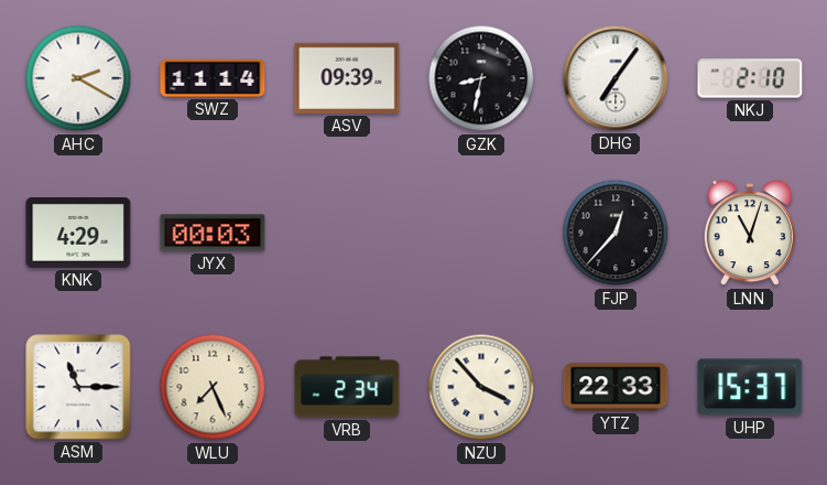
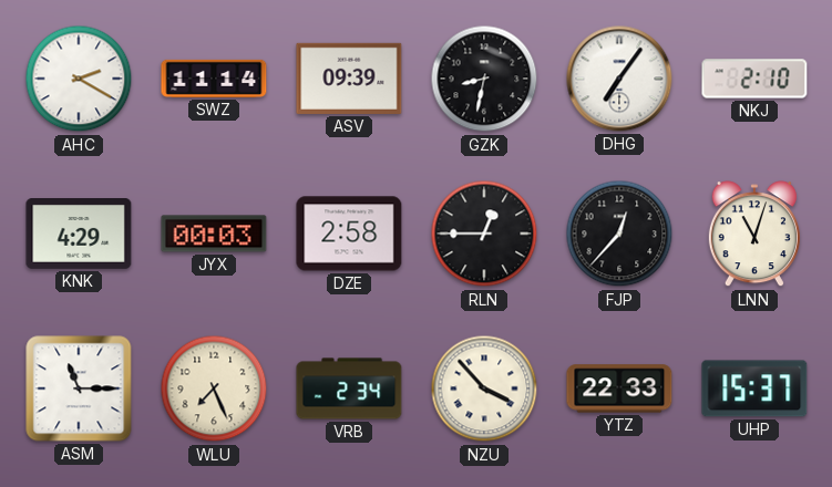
DZE: none -> 2:58 (349, 234)
RLN: none -> 12:45 (484, 234)
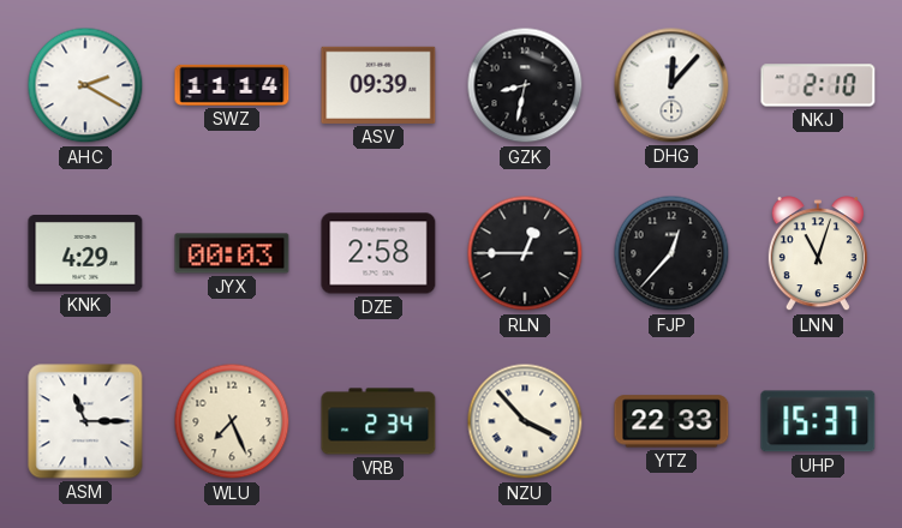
DHG: 7:06 -> 12:07 (671, 85)
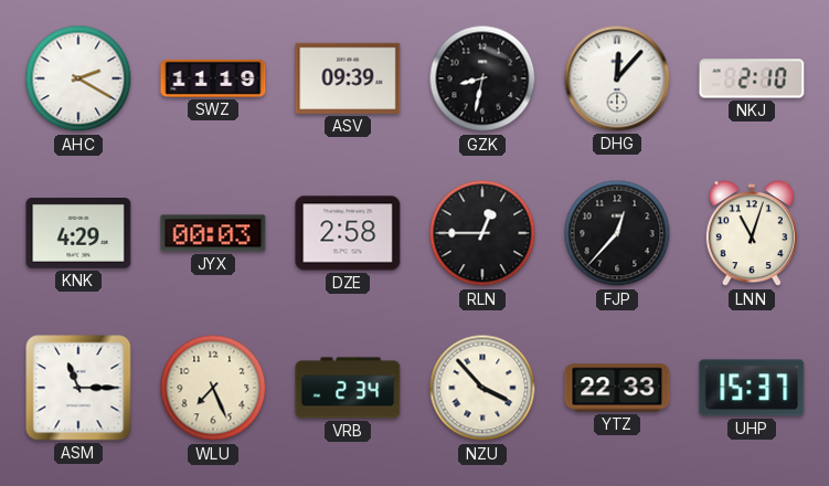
SWZ: 11:14 -> 11:19 (213, 78)
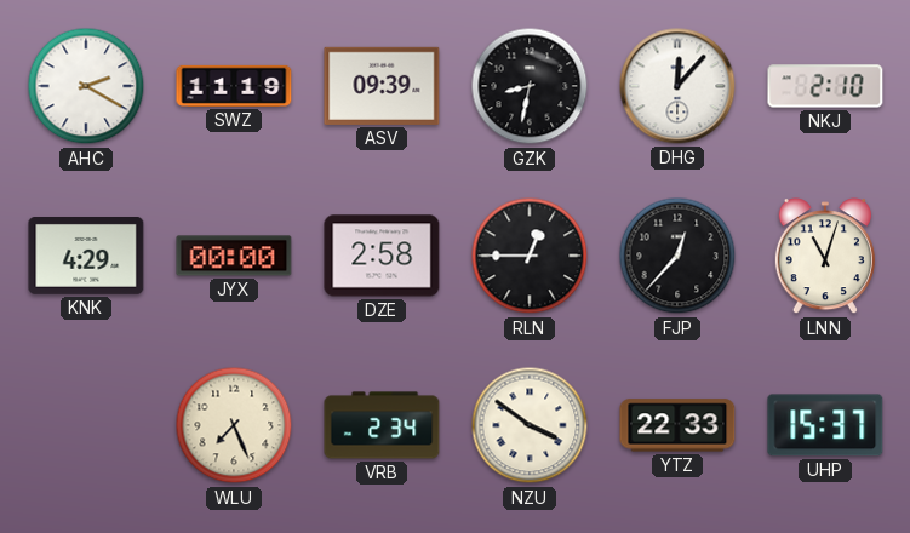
JYX: 00:03 -> 00:00 (234, 256)
ASM: 11:15 -> none (78, 388)
NZU: 3:53 -> 3:51 (530, 425)
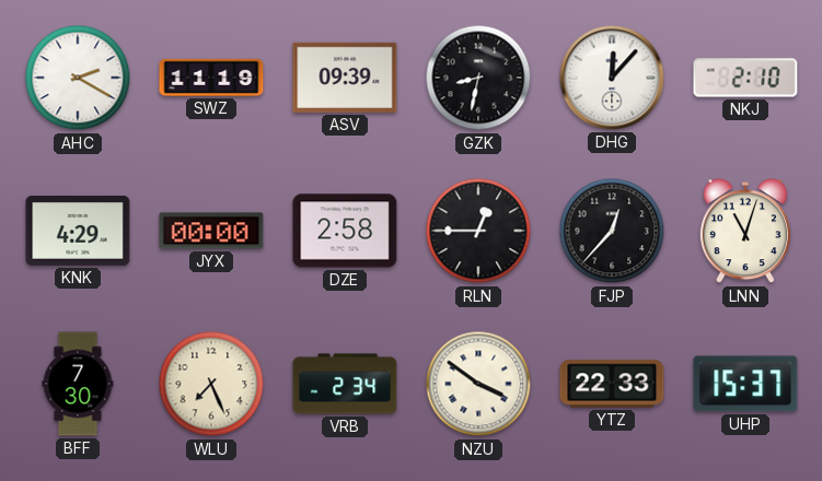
BFF: none -> 7:30 (78, 384)
